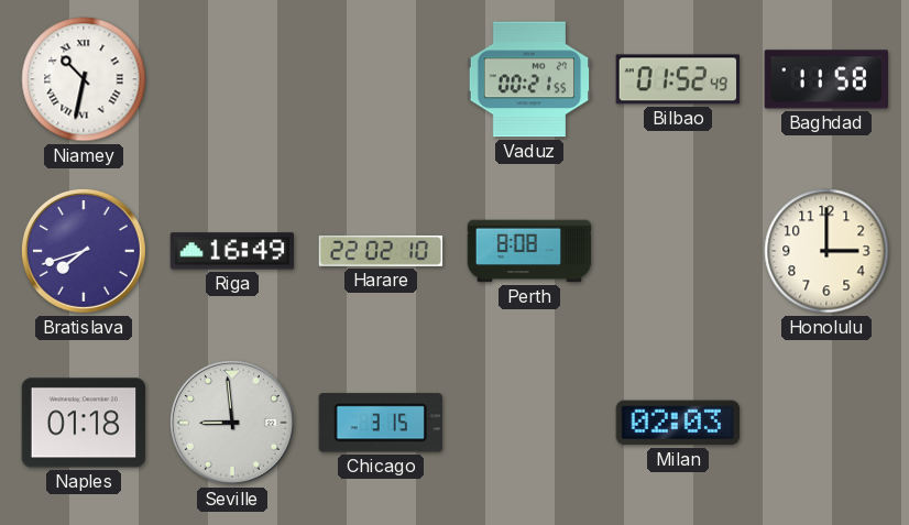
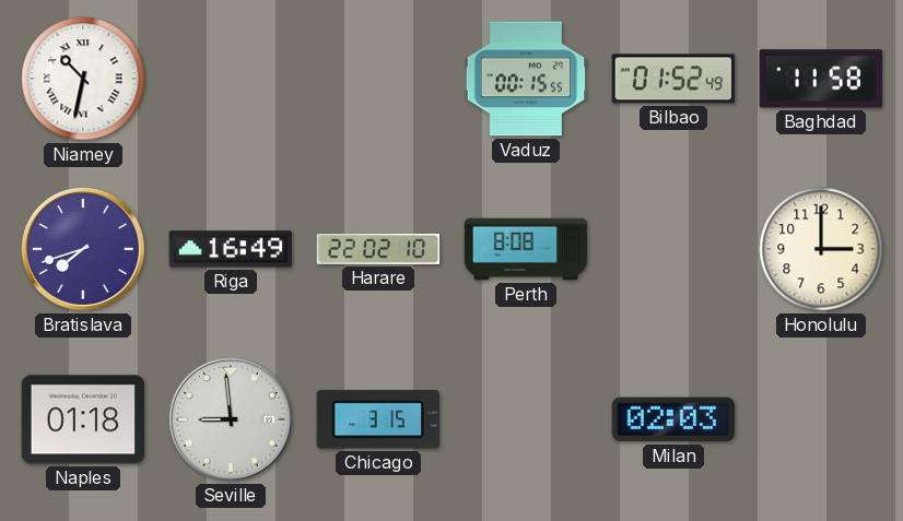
Vaduz: 00:21 -> 00:15 (526, 79)
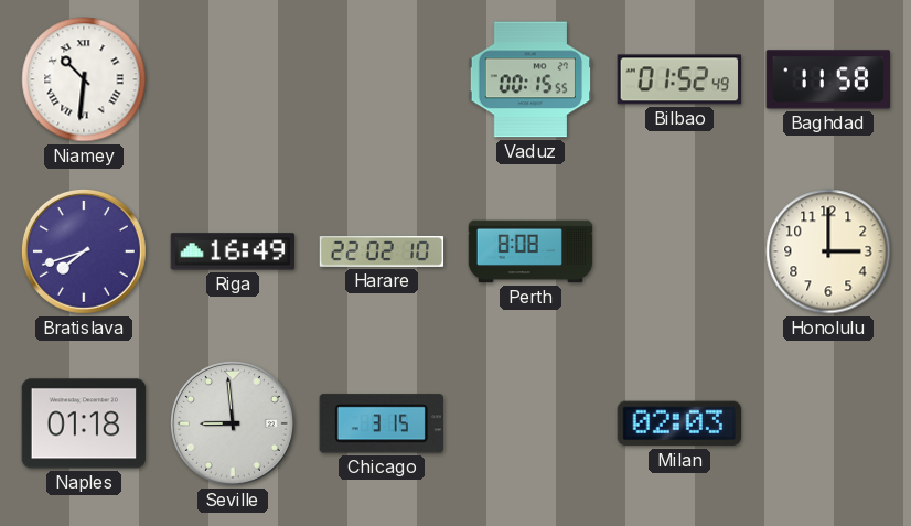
Niamey: 10:32 -> 10:31 (84, 79)
